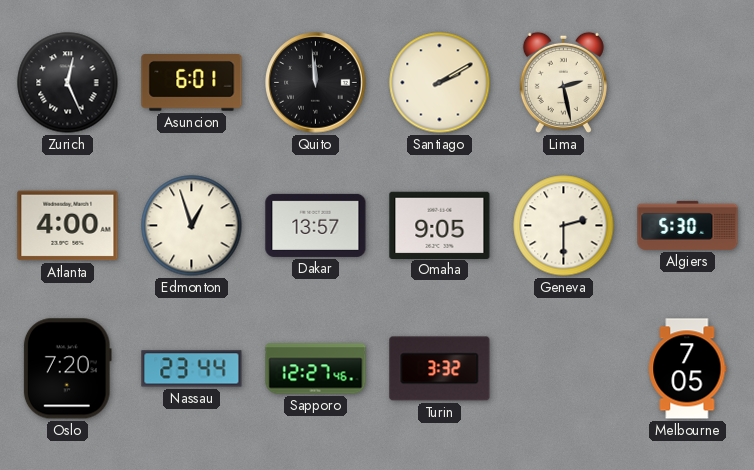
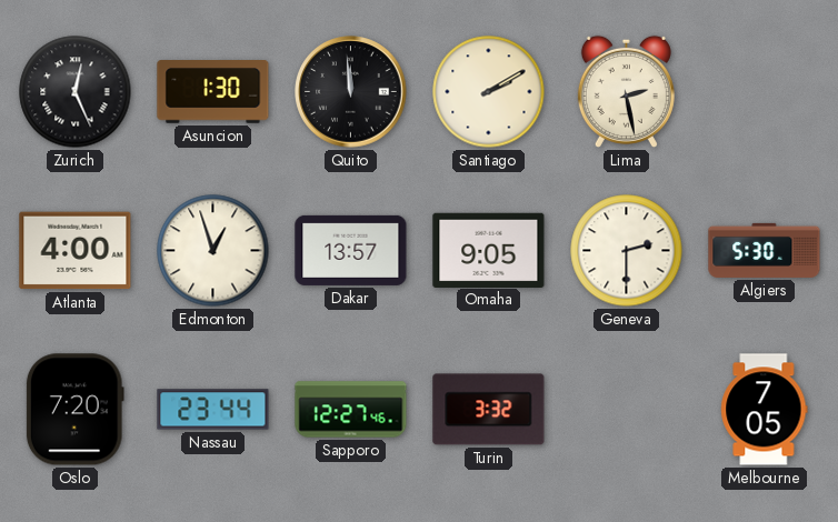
Asuncion: 6:01 -> 1:30 (213, 92)
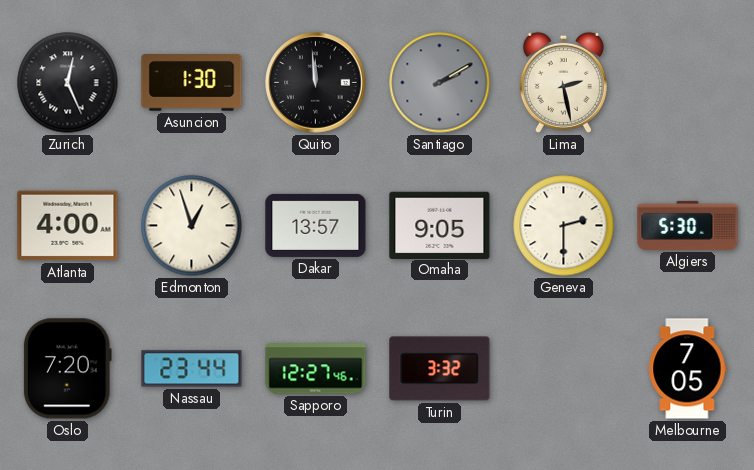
Santiago dial: cream -> grey (440, 83)
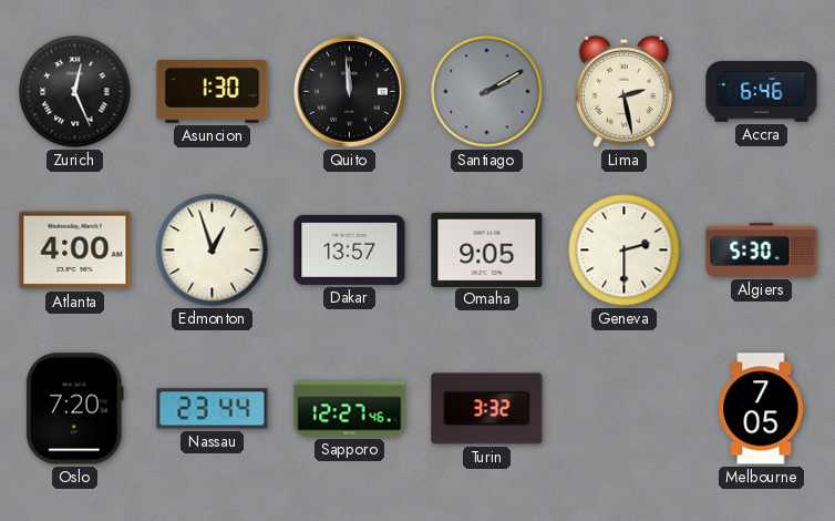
Accra: none -> 6:46 (762, 92)
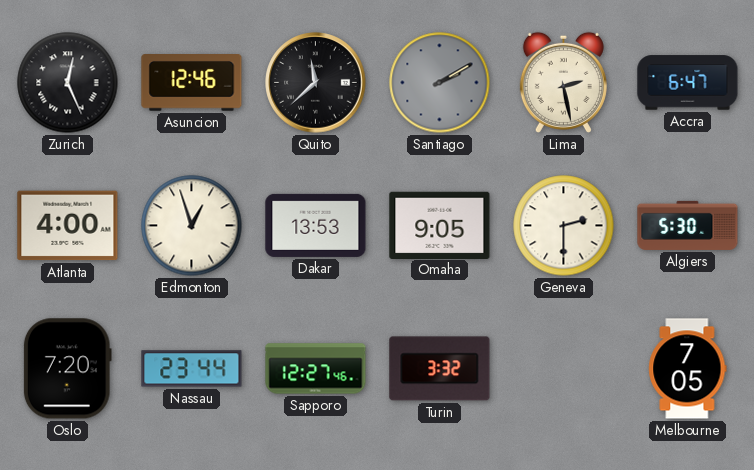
Asuncion: 1:30 -> 12:46 (192, 83)
Quito: 11:59 -> 11:38 (316, 83)
Accra: 6:46 -> 6:47 (688, 83)
Dakar: 13:57 -> 13:53 (316, 225)
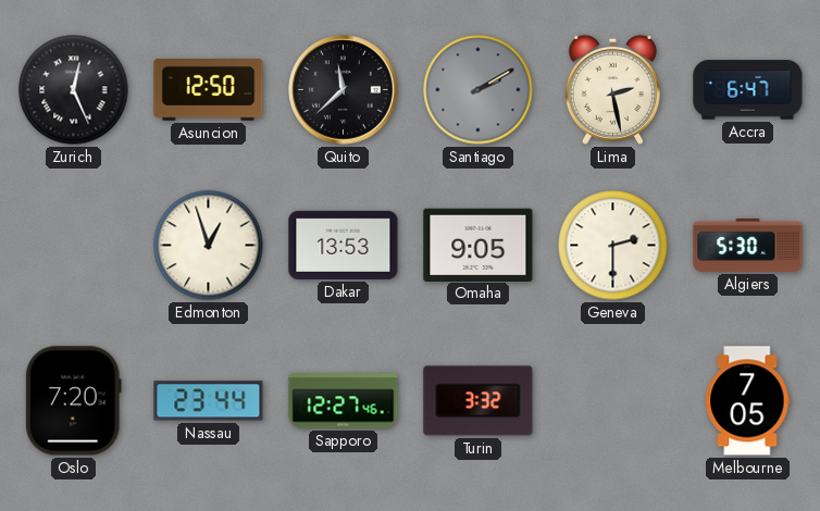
Asuncion: 12:46 -> 12:50 (209, 90)
Atlanta: 4:00 -> none (68, 226)
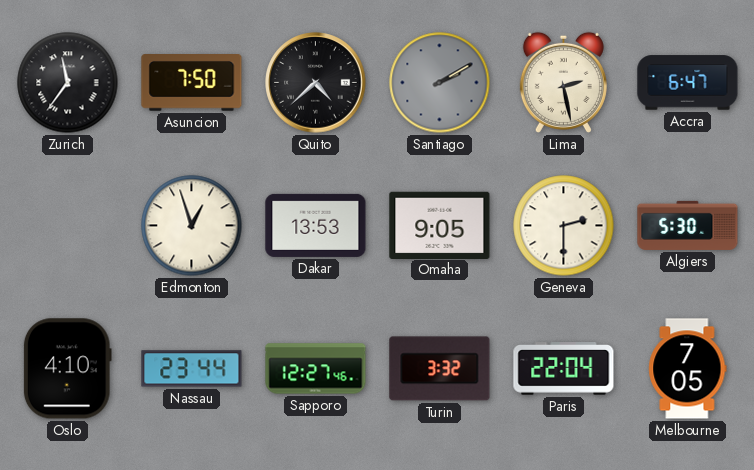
Zurich: 12:26 -> 11:36 (68, 83)
Asuncion: 12:50 -> 7:50 (192, 83)
Quito: 11:38 -> 4:38 (316, 83)
Oslo: 7:20 -> 4:10 (67, 369)
Paris: none -> 22:04 (564, 369)
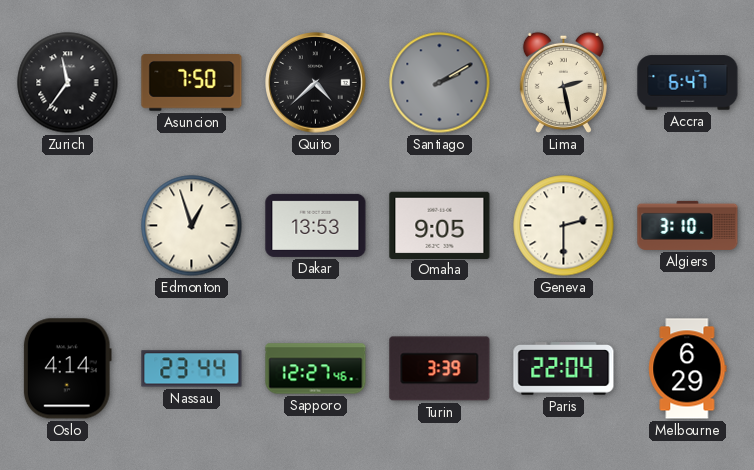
Algiers: 5:30 -> 3:10 (688, 225)
Oslo: 4:10 -> 4:14 (67, 369)
Turin: 3:32 -> 3:39 (440, 369)
Melbourne: 7:05 -> 6:29 (688, 369)
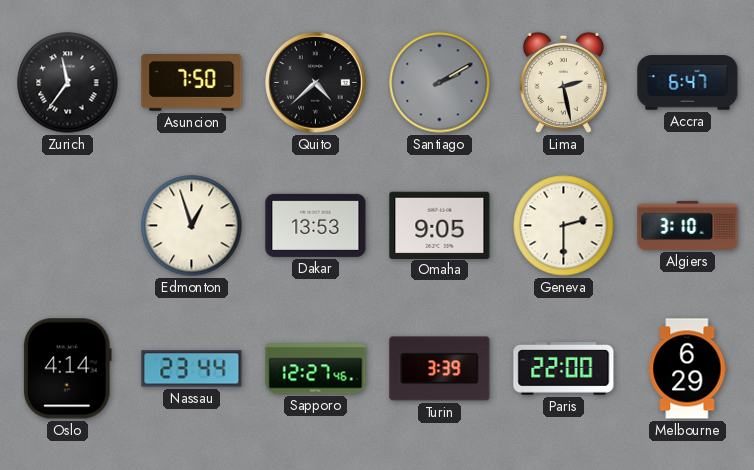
Paris: 22:04 -> 22:00 (564, 369)
